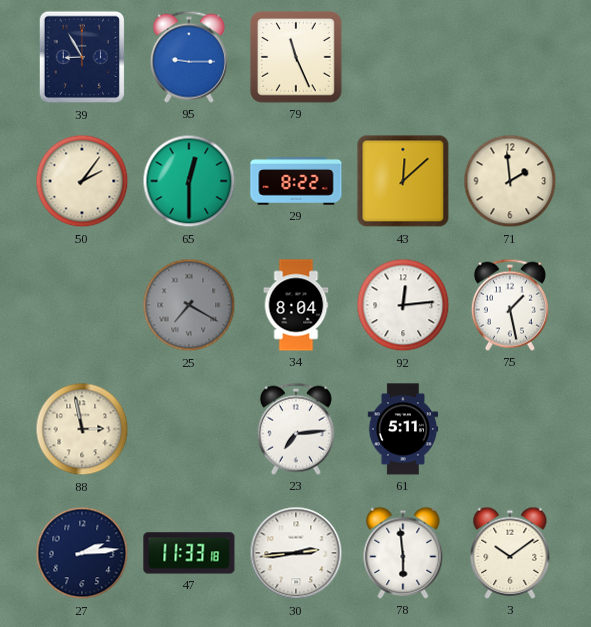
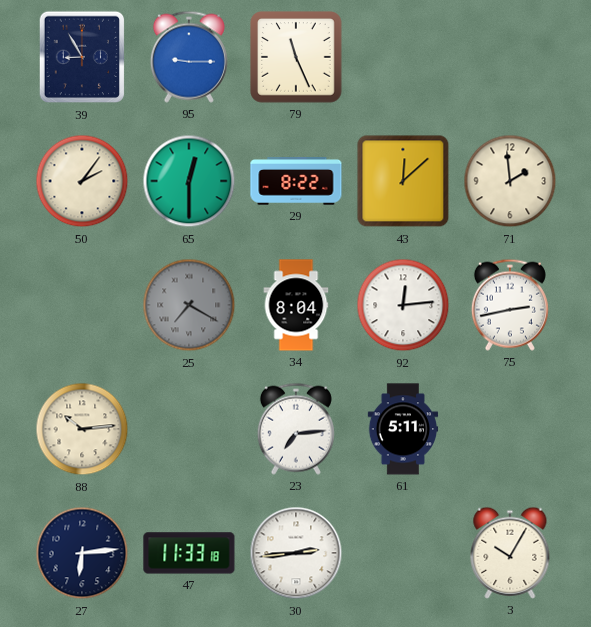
75: 1:28 -> 2:43 (510, 305)
88: 2:58 -> 10:14 (82, 429)
27: 2:14 -> 6:14 (82, 553)
78: 5:59 -> none (403, 553)
3: 10:09 -> 10:05 (510, 553)
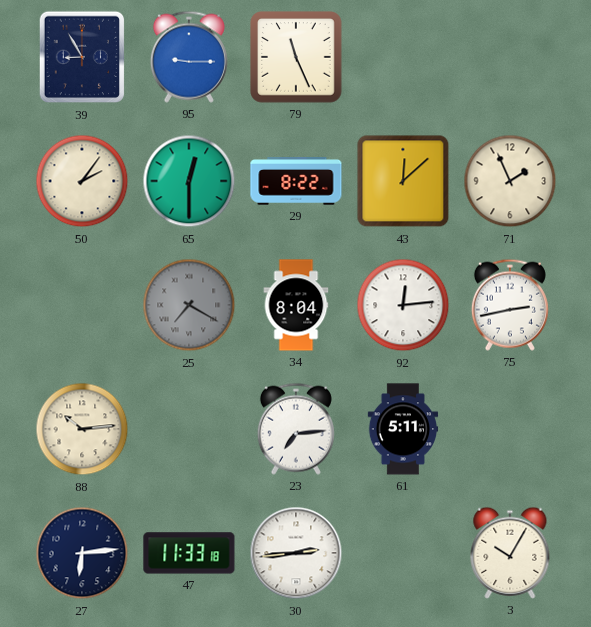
71: 1:59 -> 1:56 (510, 181)
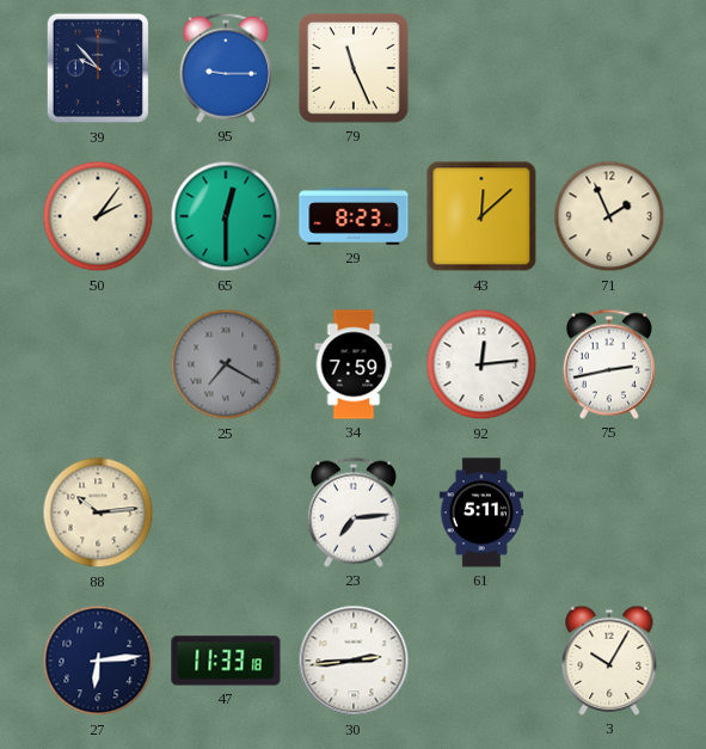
39: 8:55 -> 9:53 (98, 68)
29: 8:22 -> 8:23 (354, 216)
34: 8:04 -> 7:59 (354, 364)
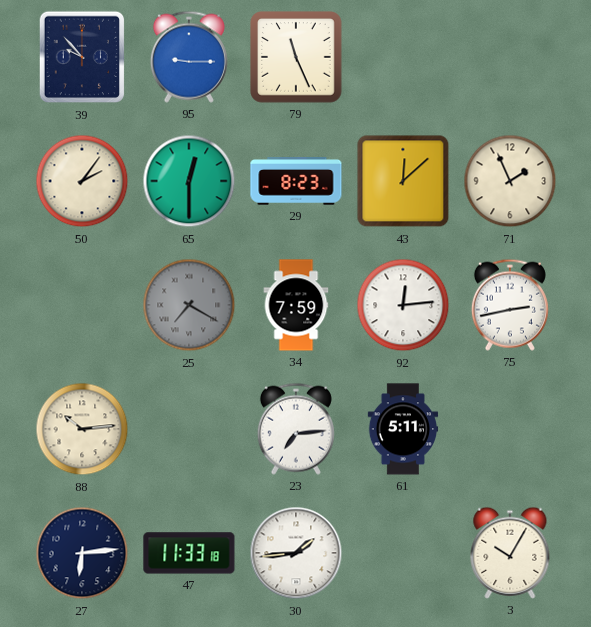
30: 2:44 -> 1:44 (296, 553)
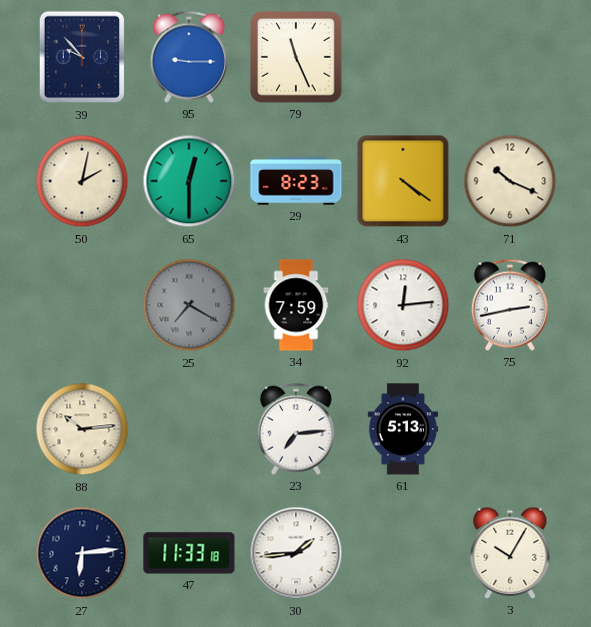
50: 2:06 -> 2:02 (82, 181)
43: 12:08 -> 4:21 (403, 181)
71: 1:56 -> 10:19 (510, 181)
61: 5:11 -> 5:13 (403, 429)
